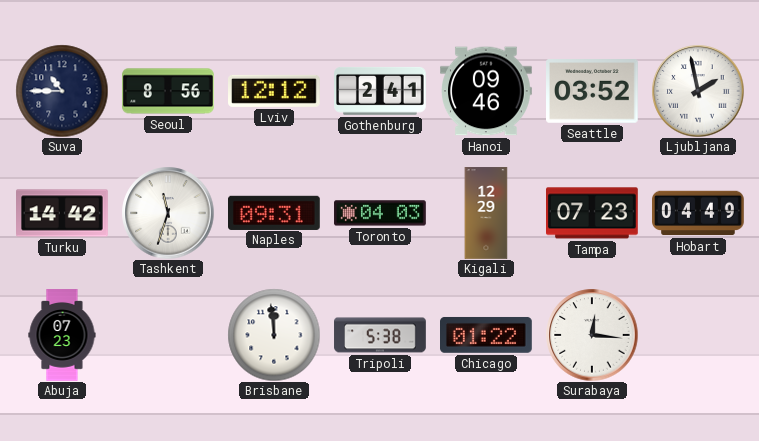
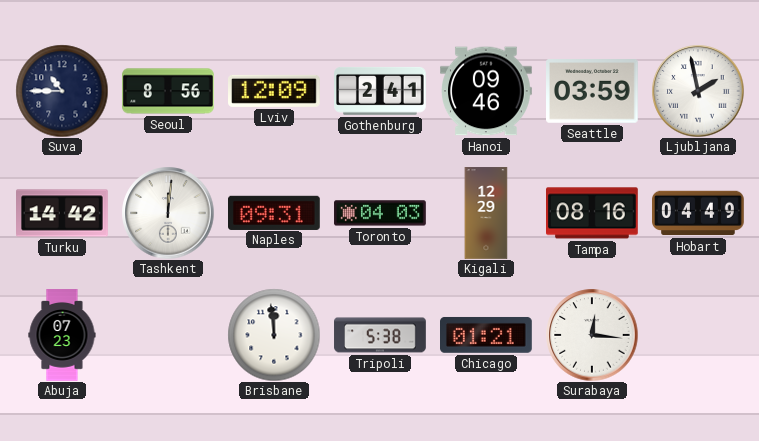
Lviv: 12:12 -> 12:09 (275, 91)
Seattle: 03:52 -> 03:59 (593, 91)
Tashkent: 11:33 -> 12:01 (168, 213)
Tampa: 07:23 -> 08:16 (593, 213)
Chicago: 01:22 -> 01:21 (487, 335)
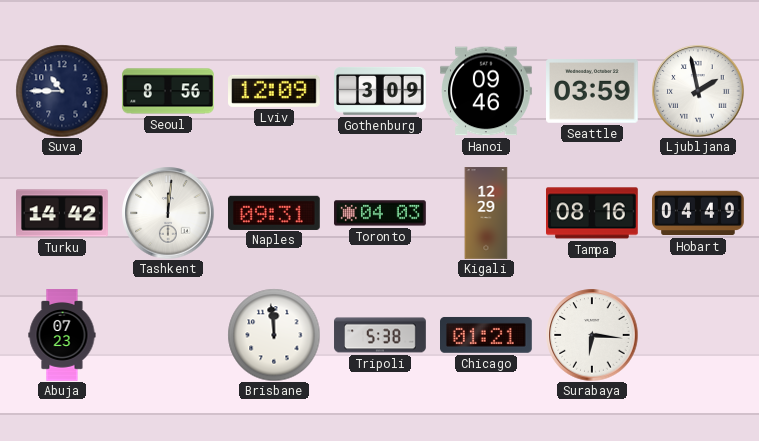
Gothenburg: 2:41 -> 3:09 (381, 91)
Surabaya: 12:16 -> 6:16 (592, 335)
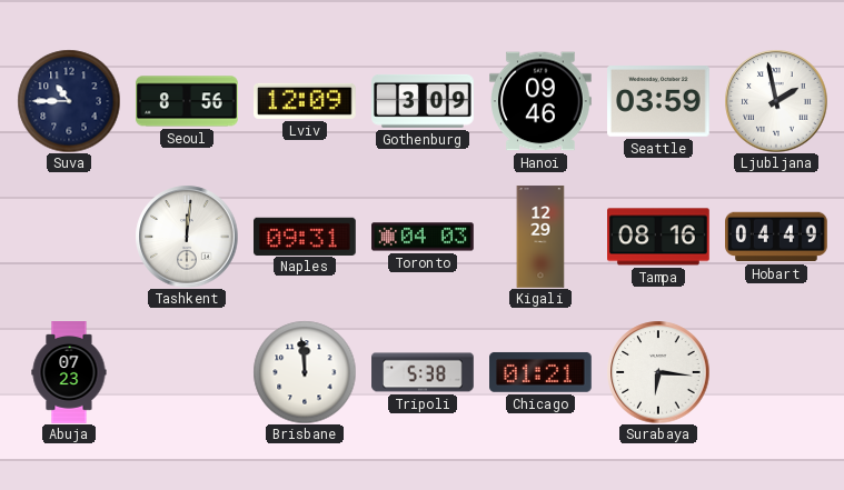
Turku: 14:42 -> none (62, 213)
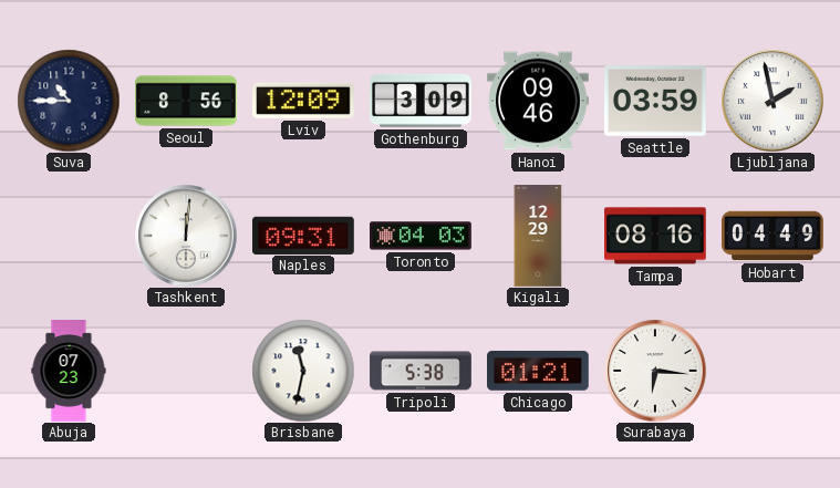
Brisbane: 11:59 -> 11:32 (303, 371)
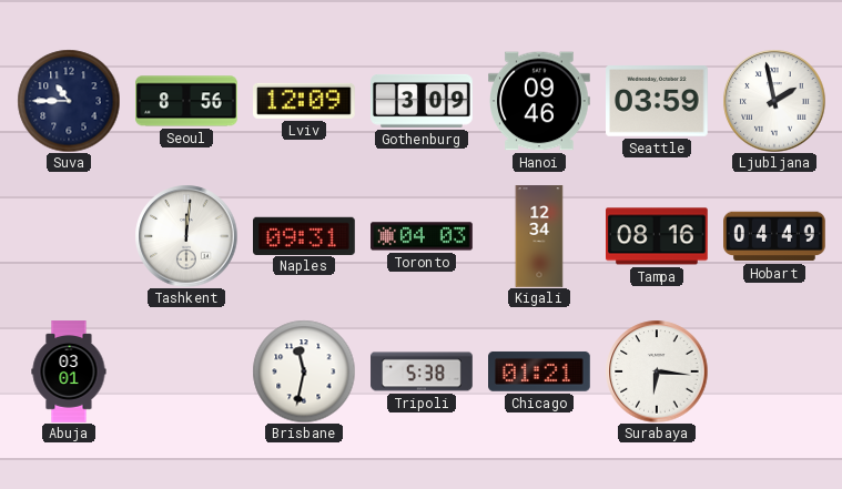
Kigali: 12:29 -> 12:34 (539, 236)
Abuja: 07:23 -> 03:01 (69, 371)
